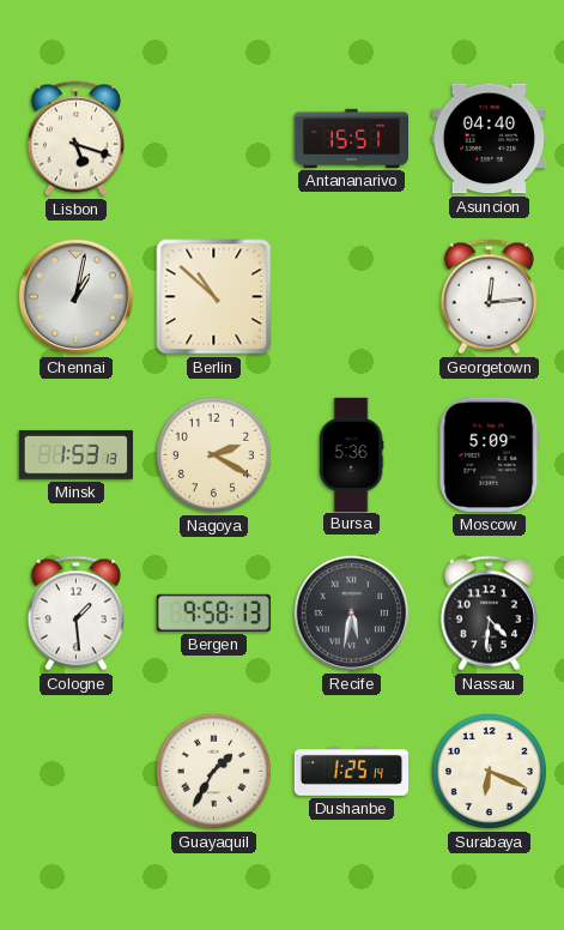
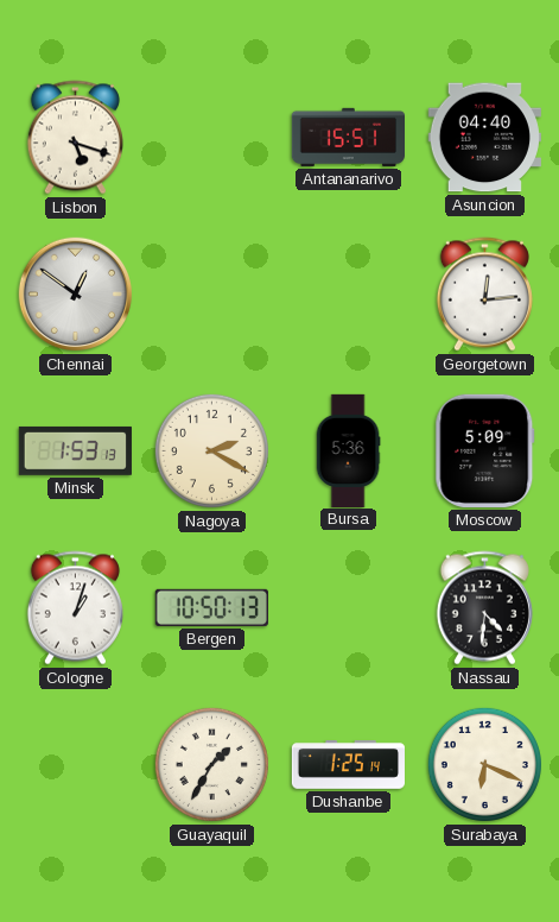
Chennai: 1:02 -> 12:51 (76, 295)
Berlin: 10:52 -> none (214, 297)
Cologne: 1:29 -> 1:03 (75, 608)
Bergen: 9:58 -> 10:50 (211, 607)
Recife: 5:32 -> none (352, 614)
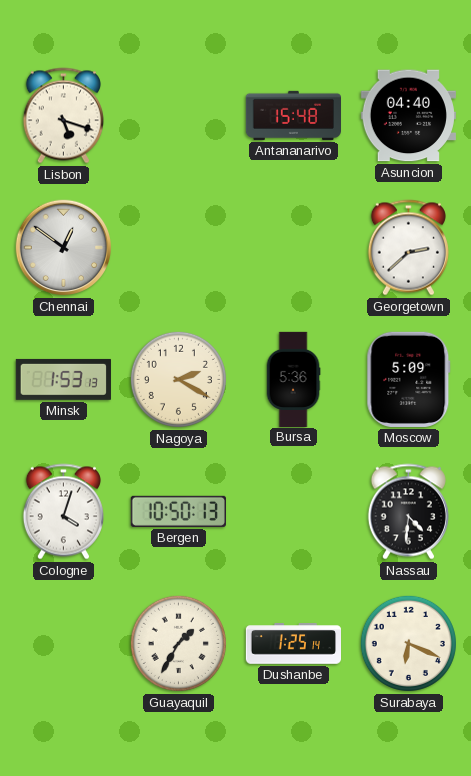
Antananarivo: 15:51 -> 15:48 (293, 115)
Georgetown: 12:14 -> 2:38 (408, 248)
Cologne: 1:03 -> 4:03 (63, 512)
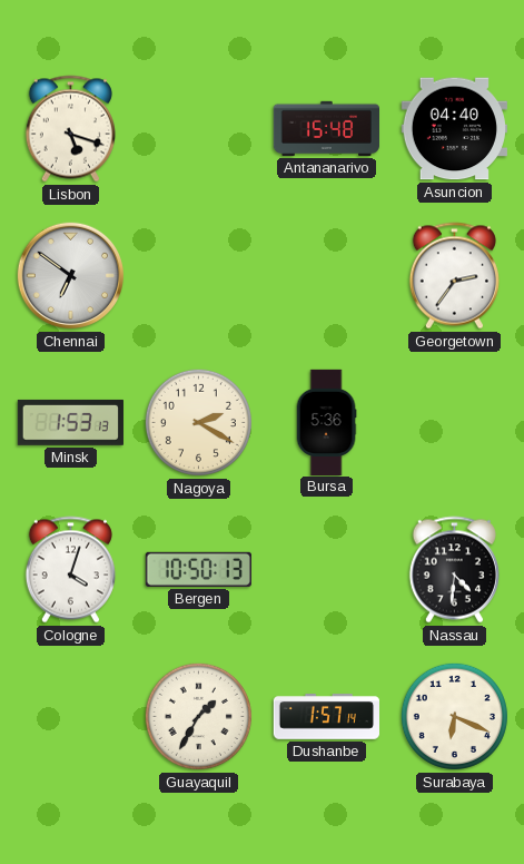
Chennai: 12:51 -> 6:51 (71, 276)
Georgetown: 2:38 -> 2:36 (454, 276)
Moscow: 5:09 -> none (409, 379)
Dushanbe: 1:25 -> 1:57 (327, 717)
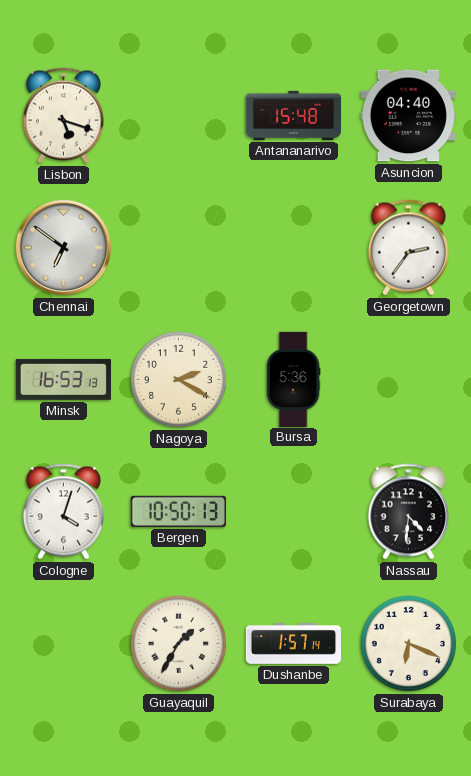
Minsk: 1:53 -> 16:53 (63, 379)
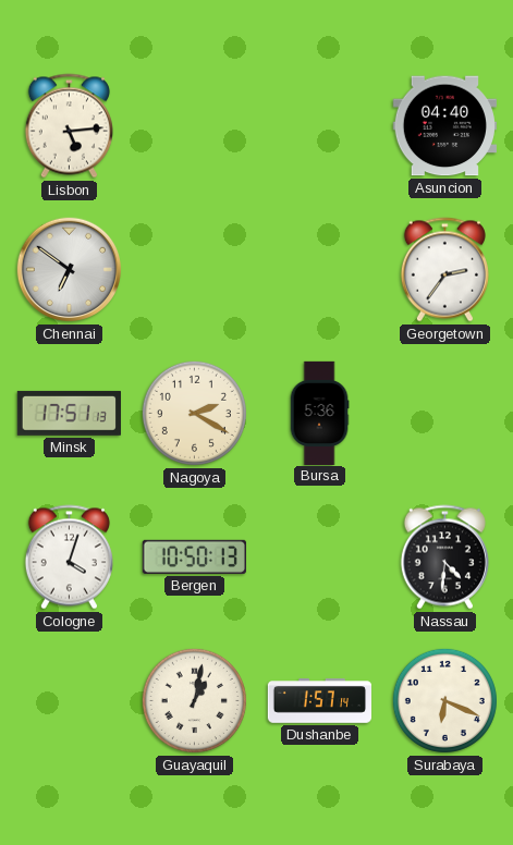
Lisbon: 5:18 -> 5:14 (69, 126)
Antananarivo: 15:48 -> none (293, 115)
Minsk: 16:53 -> 17:51 (69, 413)
Guayaquil: 1:35 -> 1:02 (194, 700)
